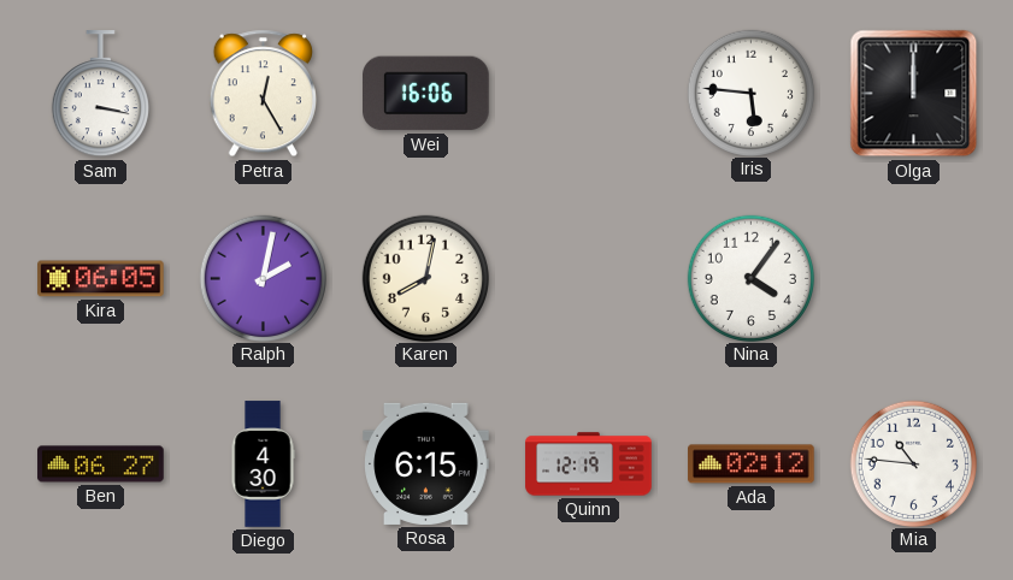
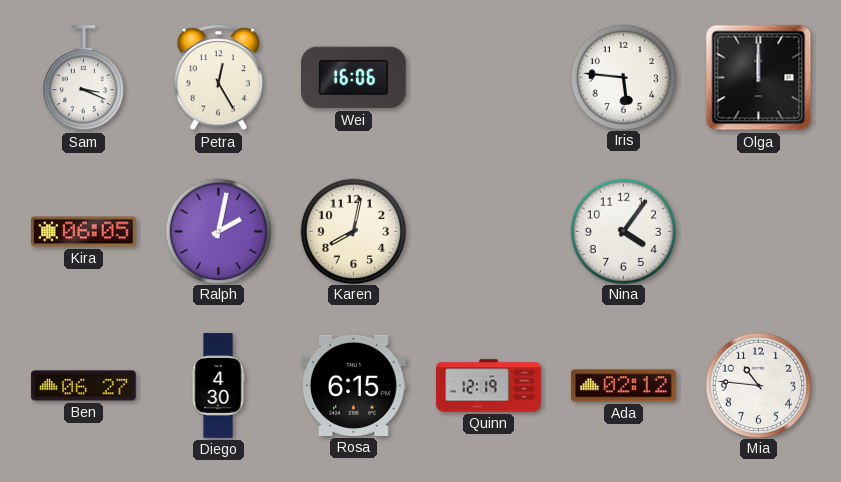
Sam: 3:17 -> 3:19 (83, 78)
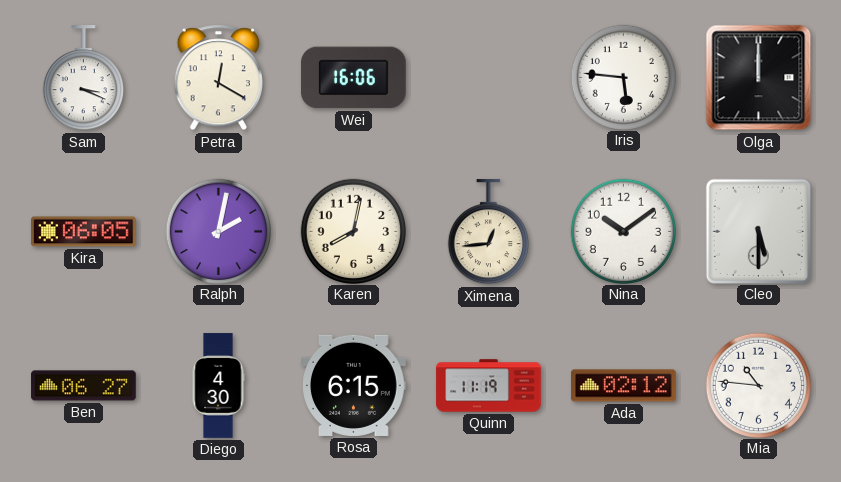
Petra: 12:25 -> 12:20 (218, 78)
Ximena: none -> 12:44 (488, 232)
Nina: 4:06 -> 10:09 (623, 231)
Cleo: none -> 5:30 (758, 231)
Quinn: 12:19 -> 11:19 (489, 386)
